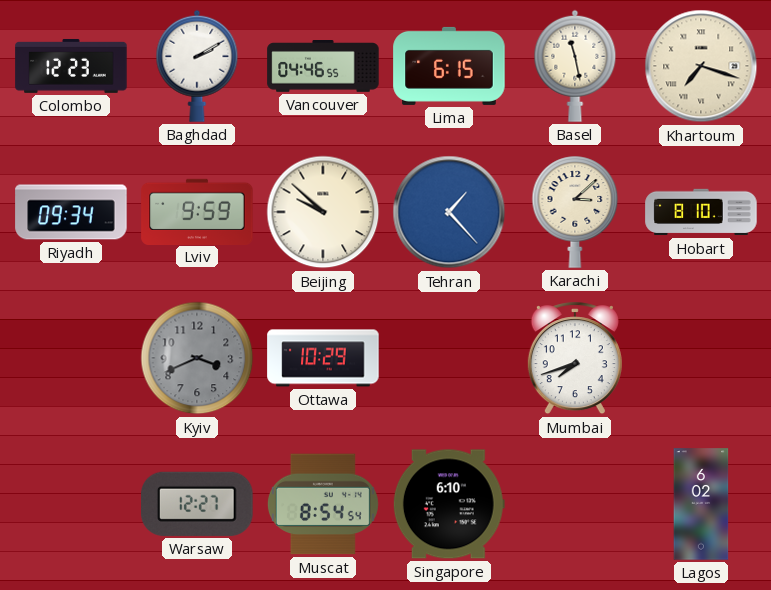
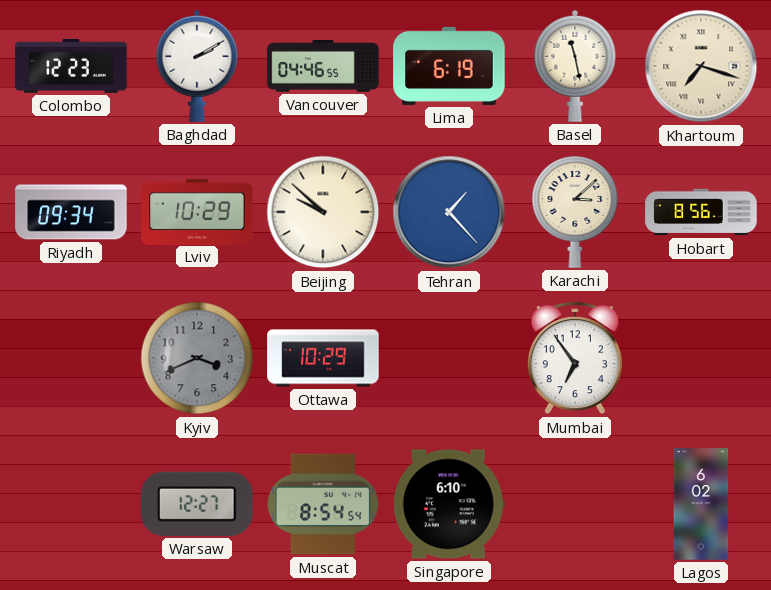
Lima: 6:15 -> 6:19 (449, 66)
Lviv: 9:59 -> 10:29 (197, 211)
Hobart: 8:10 -> 8:56 (701, 212)
Mumbai: 7:42 -> 6:54 (575, 359)
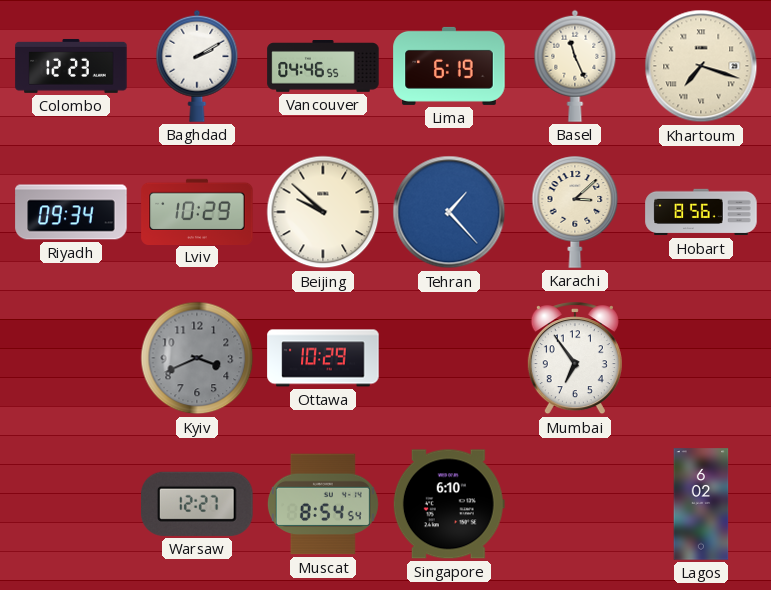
Basel: 11:28 -> 11:26 (575, 66)
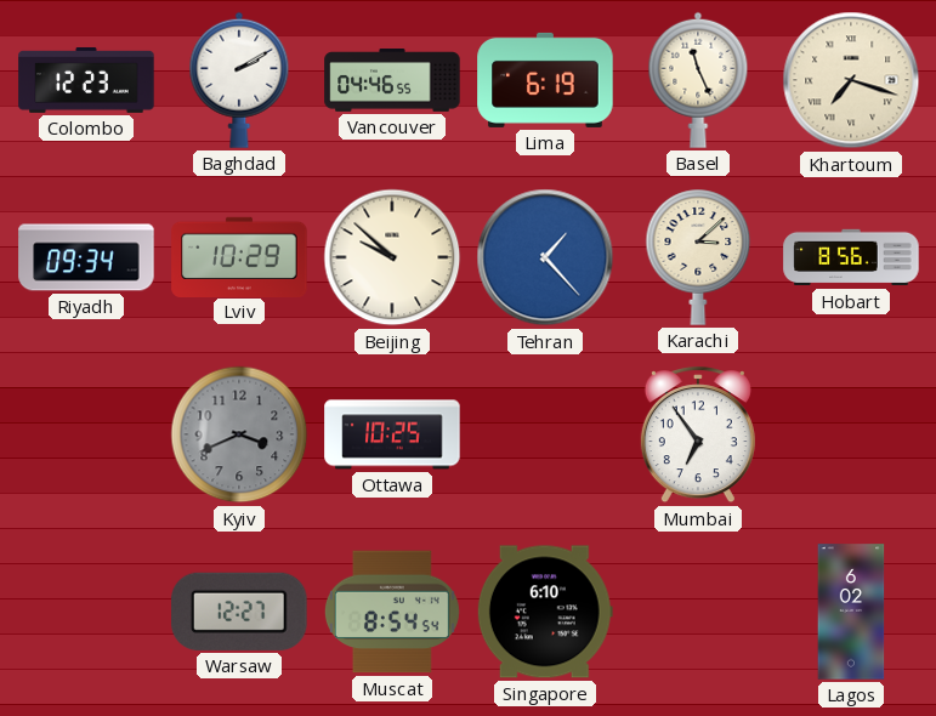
Ottawa: 10:29 -> 10:25 (392, 434)
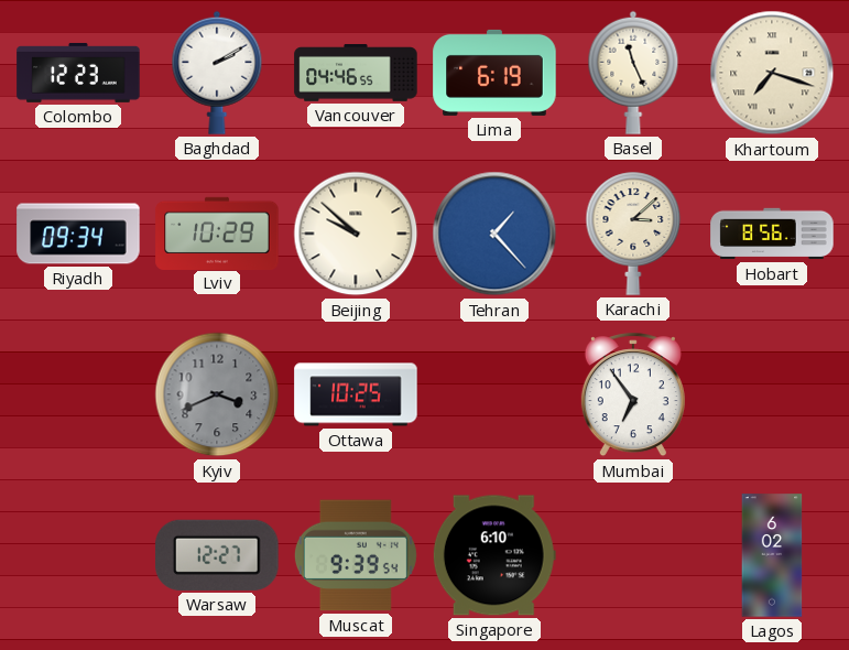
Muscat: 8:54 -> 9:39 (356, 555)
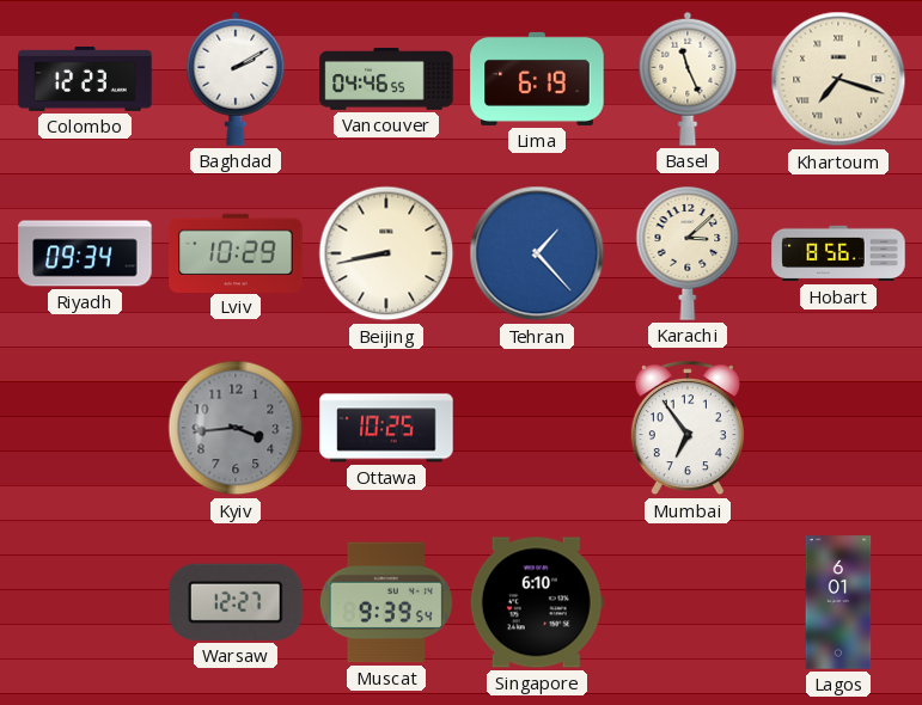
Beijing: 9:52 -> 8:43 (386, 253)
Kyiv: 3:41 -> 3:44 (236, 428)
Lagos: 6:02 -> 6:01 (838, 602)
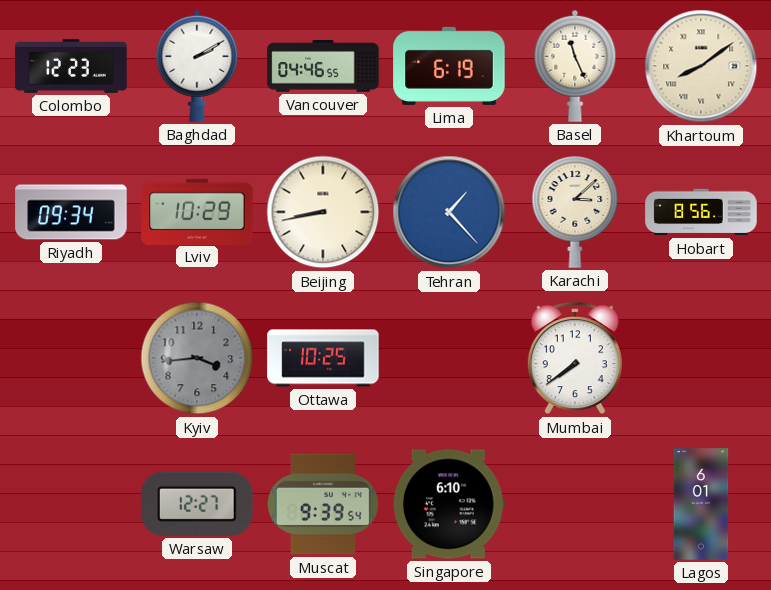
Khartoum: 7:18 -> 8:09 (701, 66)
Mumbai: 6:54 -> 7:39 (575, 359)
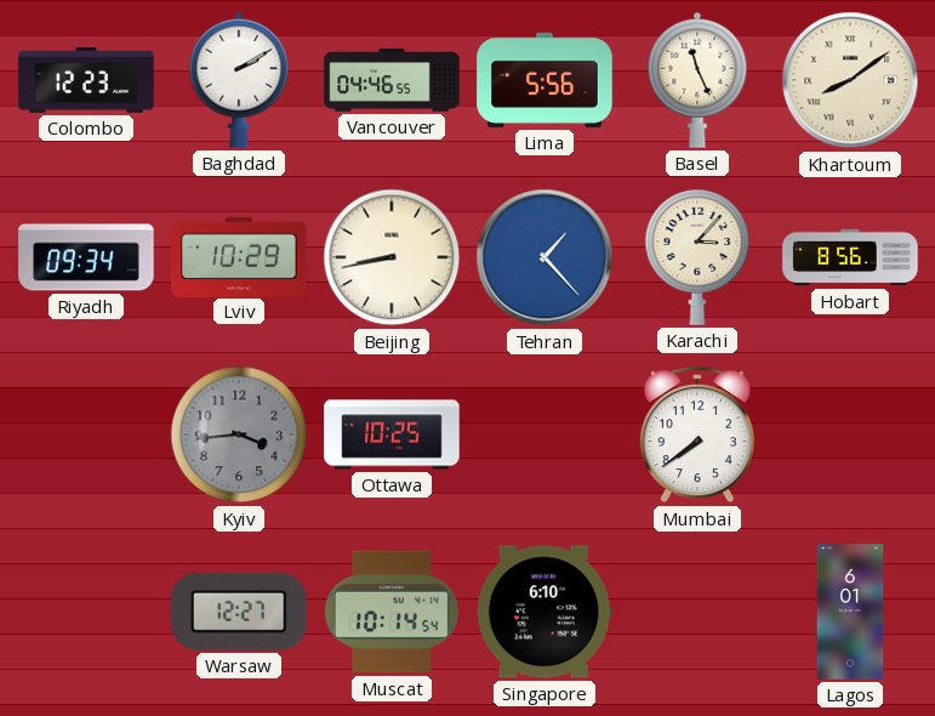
Lima: 6:19 -> 5:56 (545, 80)
Karachi: 3:08 -> 3:07 (697, 257)
Muscat: 9:39 -> 10:14 (392, 612)
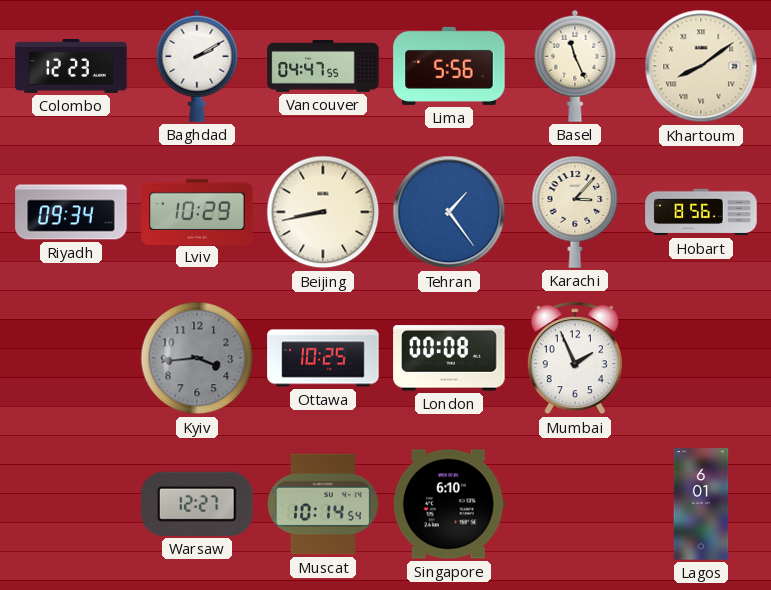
Vancouver: 04:46 -> 04:47 (323, 67)
Tehran: 1:23 -> 1:24 (449, 212)
London: none -> 00:08 (449, 358)
Mumbai: 7:39 -> 1:56 (575, 359)
